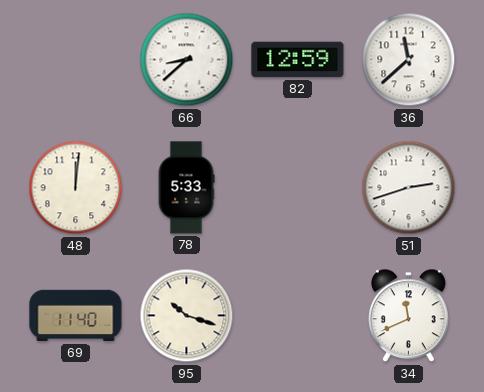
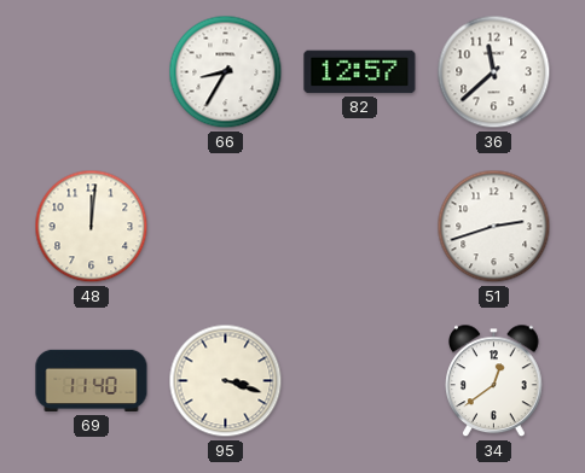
66: 8:38 -> 8:35 (226, 72)
82: 12:59 -> 12:57 (360, 72)
78: 5:33 -> none (186, 188)
95: 10:18 -> 3:18 (226, 381)
34: 11:41 -> 12:39 (494, 381)
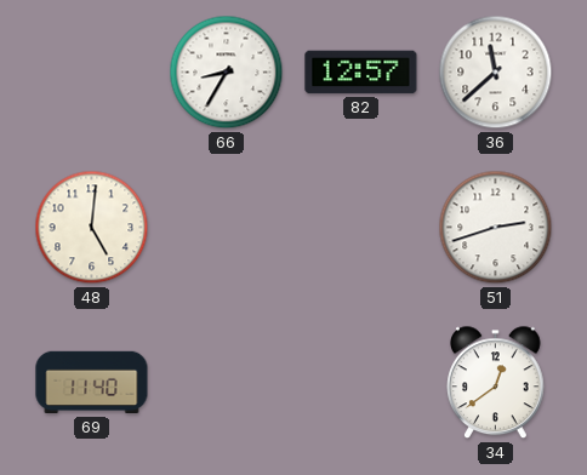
48: 12:01 -> 5:01 (92, 228)
95: 3:18 -> none (226, 381)
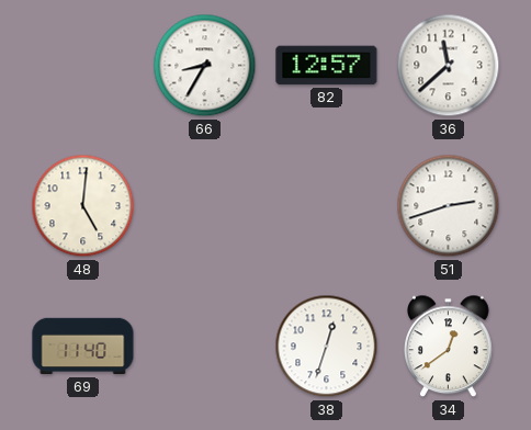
38: none -> 12:33 (327, 347)
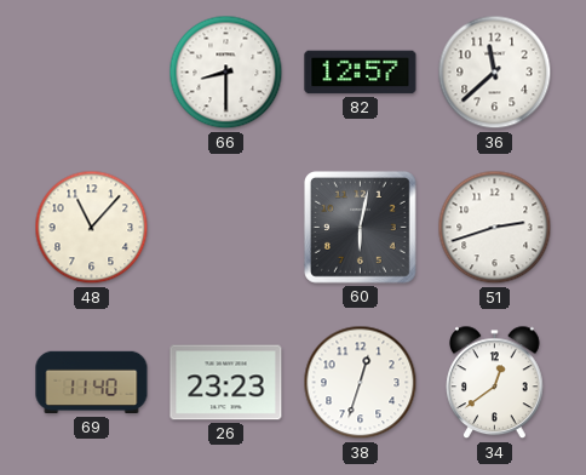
66: 8:35 -> 8:30 (226, 73)
48: 5:01 -> 11:07 (92, 228)
60: none -> 6:02 (360, 227)
26: none -> 23:23 (226, 383)
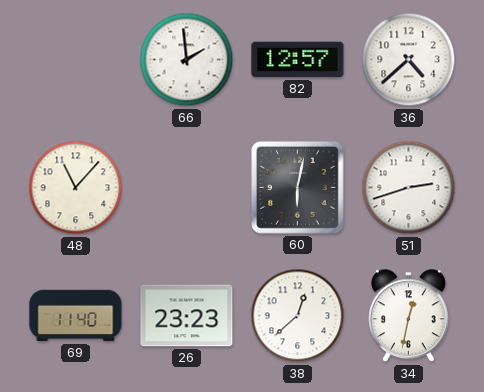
66: 8:30 -> 1:59 (187, 60)
36: 11:38 -> 4:38 (409, 60)
38: 12:33 -> 12:38 (298, 316)
34: 12:39 -> 12:32 (409, 316)
